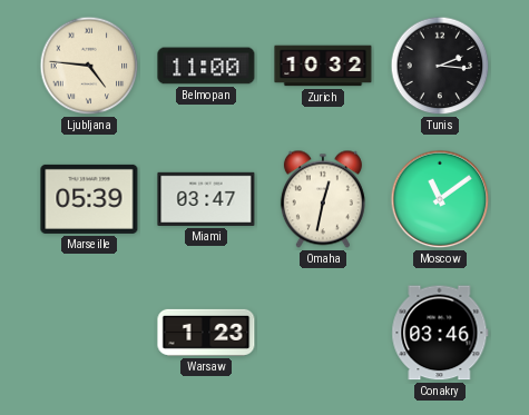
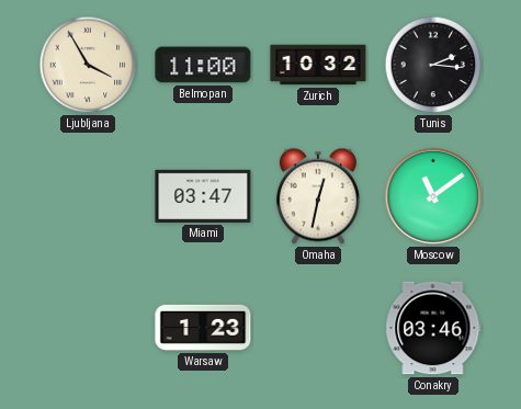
Ljubljana: 4:46 -> 3:55 (88, 65)
Marseille: 05:39 -> none (89, 199)
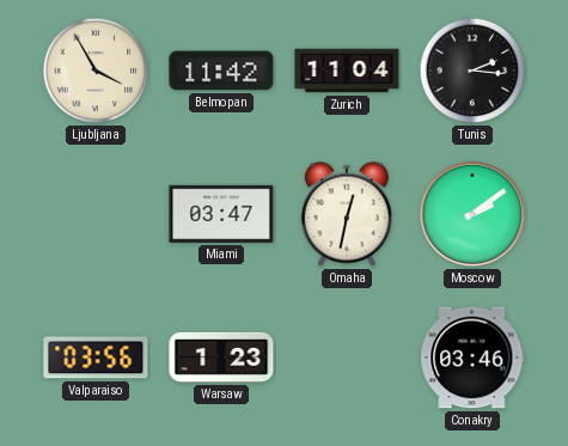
Belmopan: 11:00 -> 11:42 (221, 71)
Zurich: 10:32 -> 11:04 (347, 71)
Moscow: 11:09 -> 2:09 (472, 214)
Valparaiso: none -> 03:56 (96, 358)
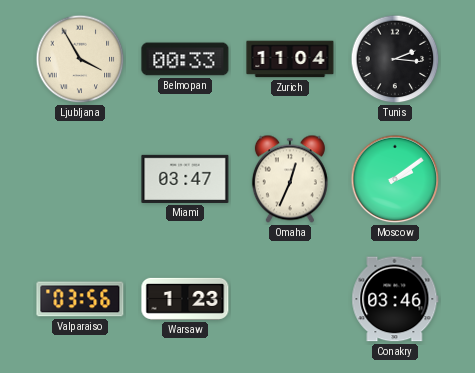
Belmopan: 11:42 -> 00:33 (185, 59)
Omaha: 12:32 -> 12:34 (290, 179)
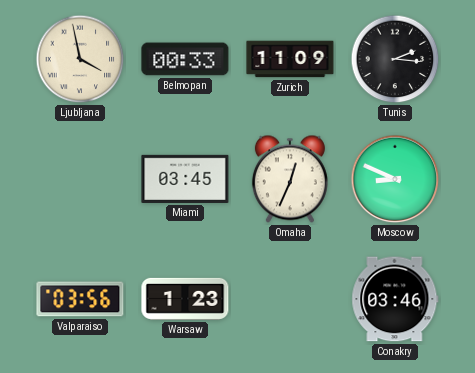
Ljubljana: 3:55 -> 3:58 (80, 59)
Zurich: 11:04 -> 11:09 (290, 59)
Miami: 03:47 -> 03:45 (185, 179)
Moscow: 2:09 -> 8:49 (395, 179)
